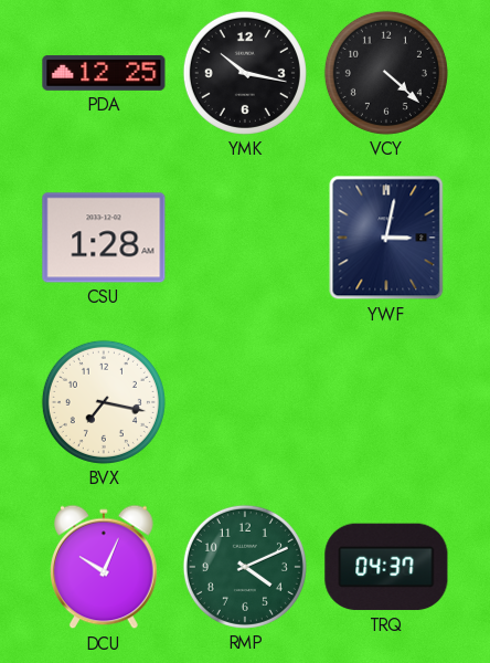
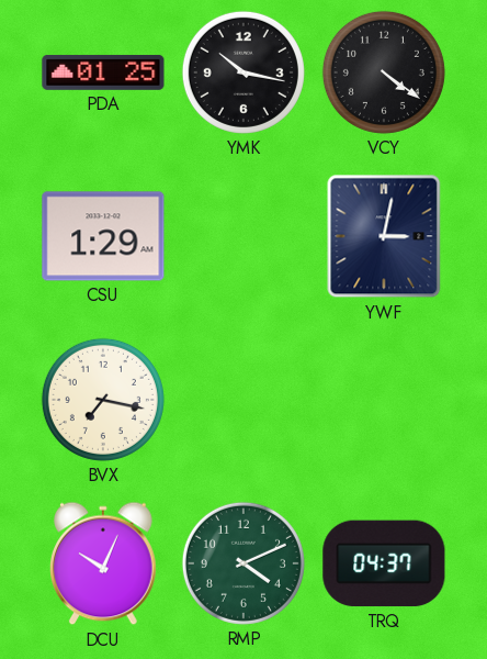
PDA: 12:25 -> 01:25 (103, 72)
VCY: 4:22 -> 4:21 (384, 72)
CSU: 1:28 -> 1:29 (103, 236)
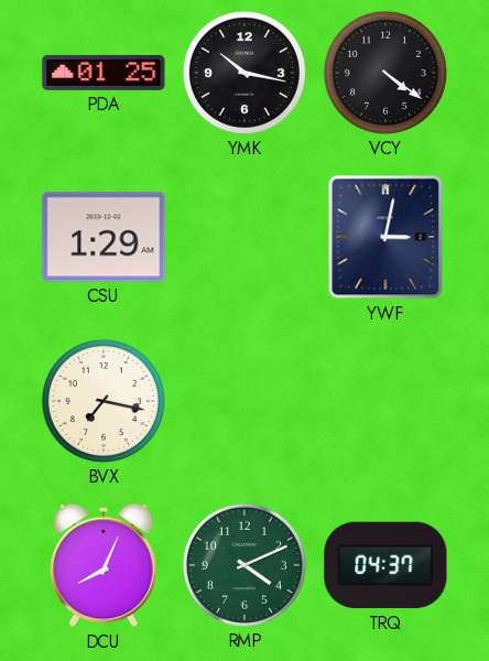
DCU: 10:04 -> 8:04 (105, 565)
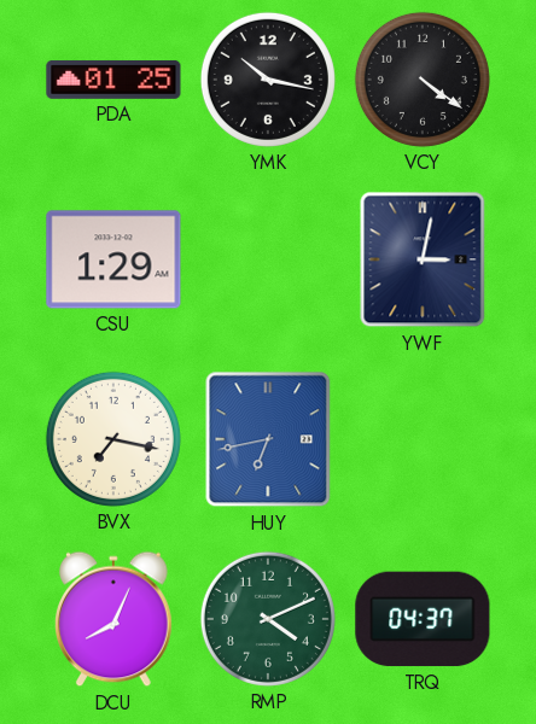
HUY: none -> 6:43 (268, 439)
